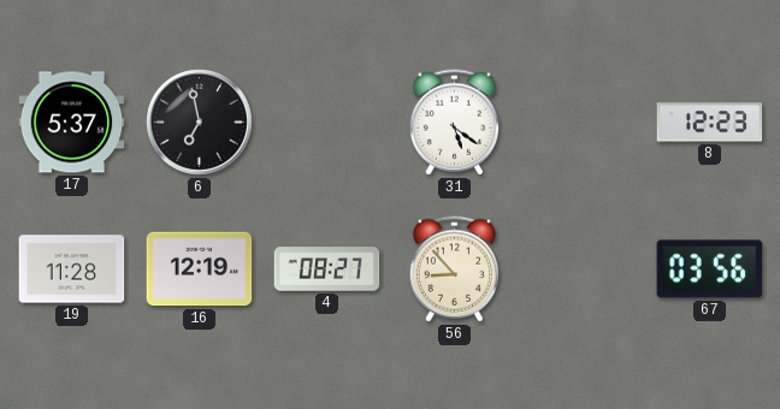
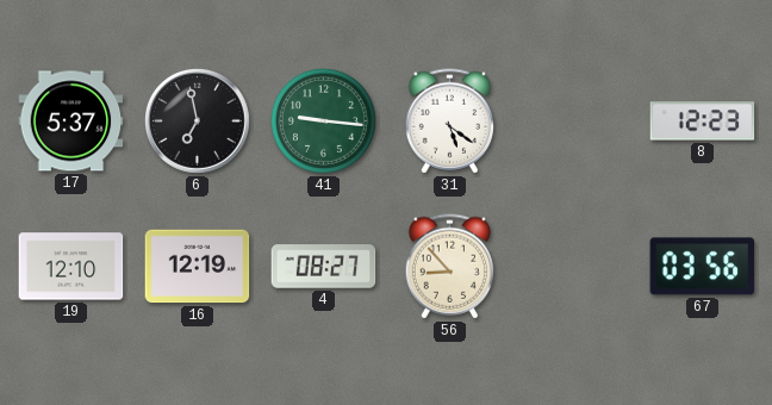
41: none -> 9:16 (323, 120)
19: 11:28 -> 12:10 (71, 267)
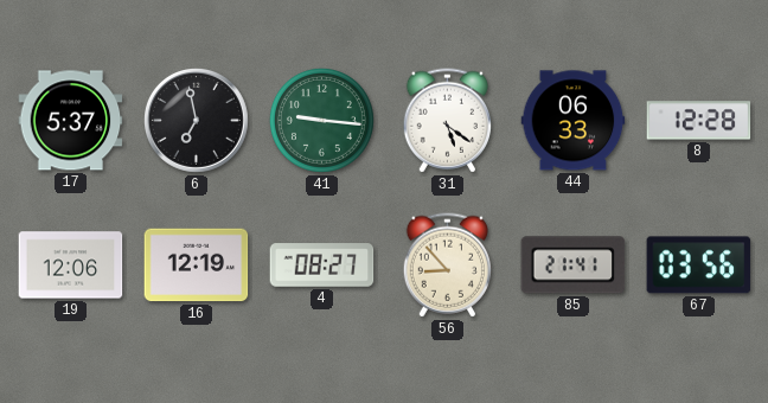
44: none -> 06:33 (574, 121)
8: 12:23 -> 12:28 (699, 121)
19: 12:10 -> 12:06 (71, 266)
85: none -> 21:41 (574, 266)
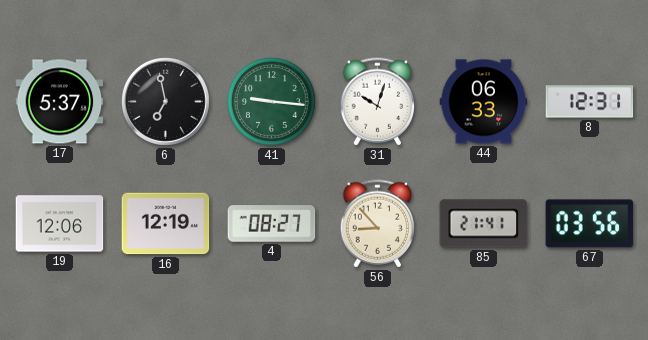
31: 5:21 -> 10:03 (377, 102)
8: 12:28 -> 12:31 (590, 102)
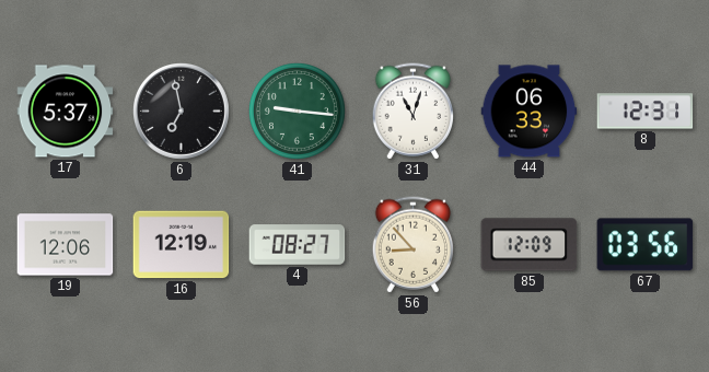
31: 10:03 -> 11:03 (412, 112)
85: 21:41 -> 12:09 (530, 245)
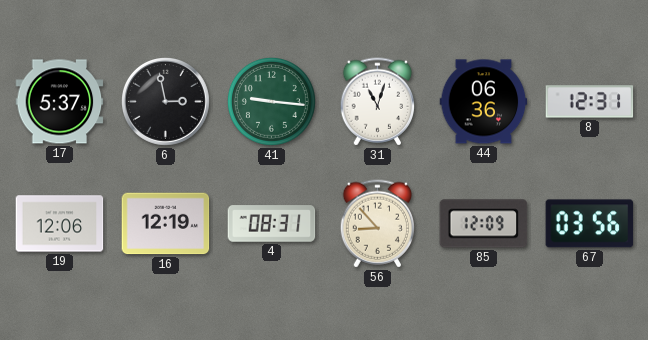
6: 6:58 -> 2:58 (166, 102)
44: 06:33 -> 06:36 (484, 102)
4: 08:27 -> 08:31 (272, 224)
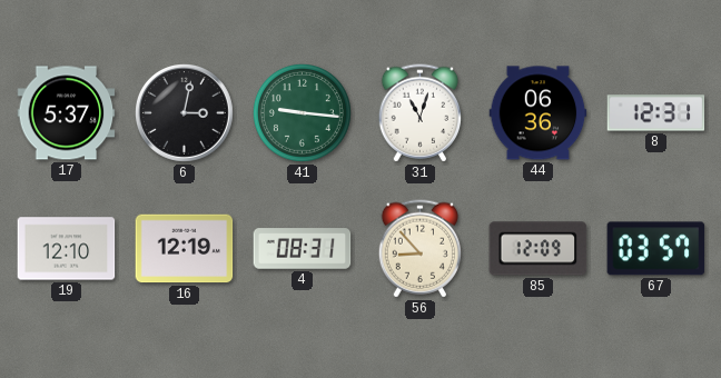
6: 2:58 -> 3:02 (185, 113)
19: 12:06 -> 12:10 (67, 249)
67: 03:56 -> 03:57 (656, 249)
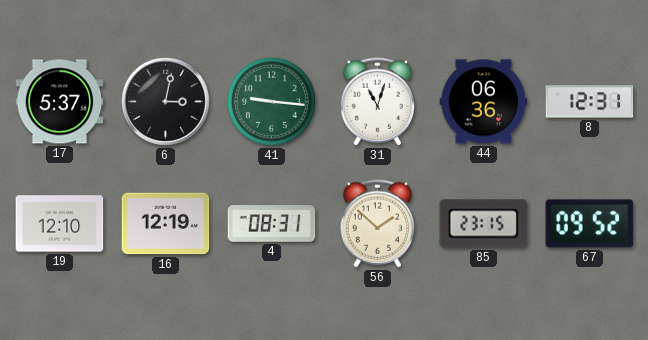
56: 8:53 -> 1:52 (377, 224)
85: 12:09 -> 23:15 (484, 224)
67: 03:57 -> 09:52 (590, 224)
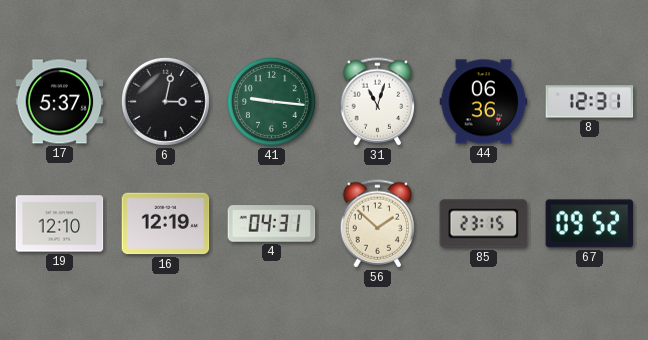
4: 08:31 -> 04:31 (272, 224)
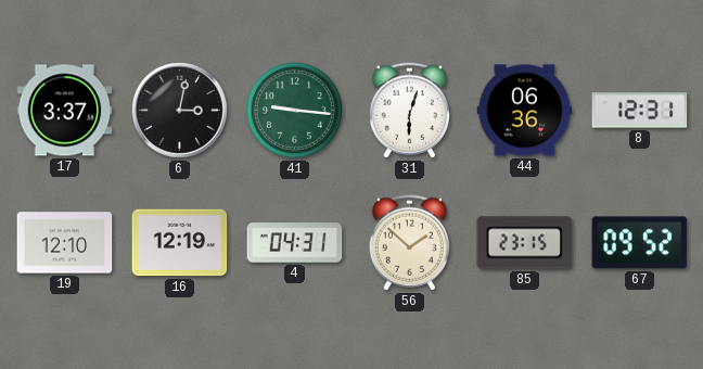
17: 5:37 -> 3:37 (65, 111)
31: 11:03 -> 6:03 (409, 111)
